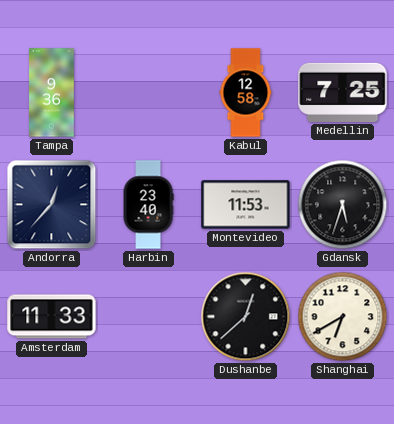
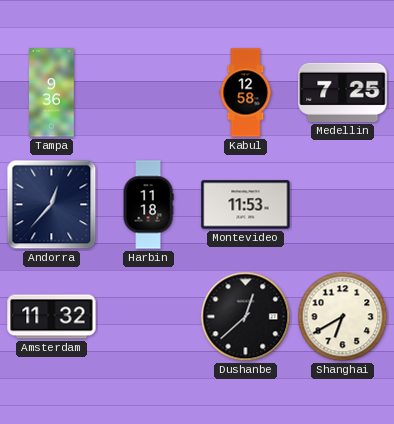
Harbin: 23:40 -> 11:18 (148, 205)
Gdansk: 5:33 -> none (343, 205)
Amsterdam: 11:33 -> 11:32 (52, 317)
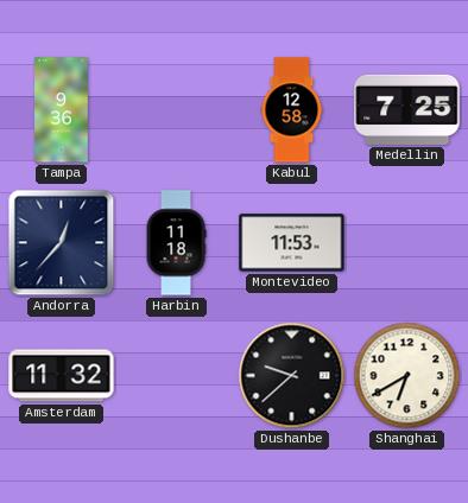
Dushanbe: 12:38 -> 9:38 (292, 376)
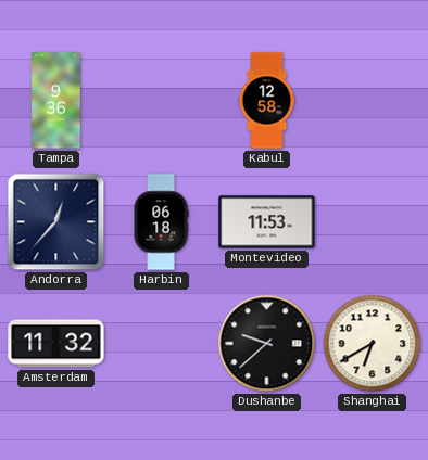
Medellin: 7:25 -> none (407, 109)
Harbin: 11:18 -> 06:18 (161, 222)
